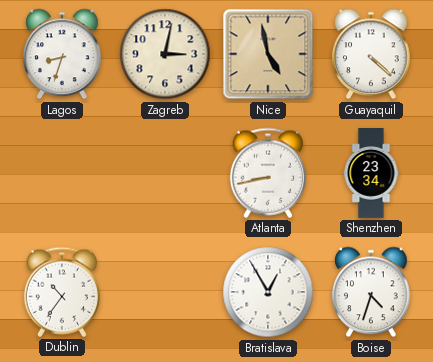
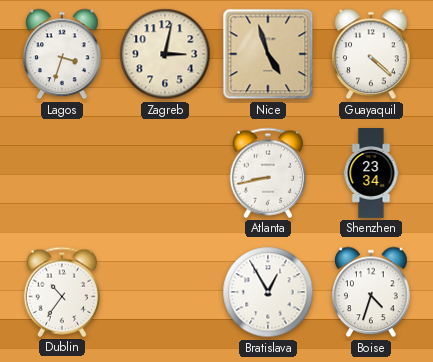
Lagos: 8:33 -> 3:33 (62, 54)
Nice: 4:58 -> 4:57 (268, 54)
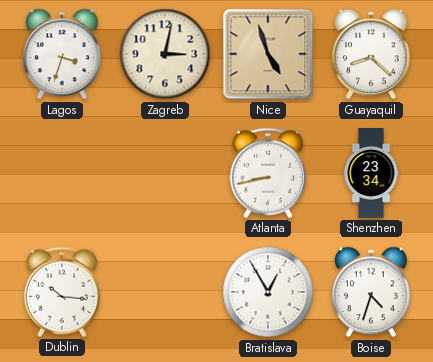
Guayaquil: 4:22 -> 8:22 (371, 54)
Dublin: 10:36 -> 10:16 (61, 292)
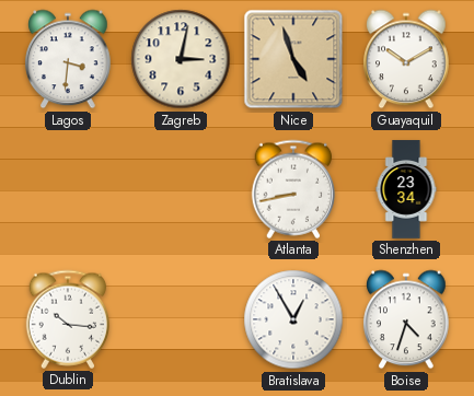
Lagos: 3:33 -> 3:31 (68, 59)
Guayaquil: 8:22 -> 10:10 (406, 59)
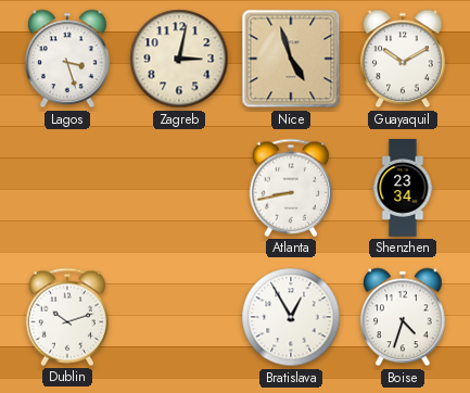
Lagos: 3:31 -> 3:27 (67, 59)
Dublin: 10:16 -> 10:12 (66, 317)
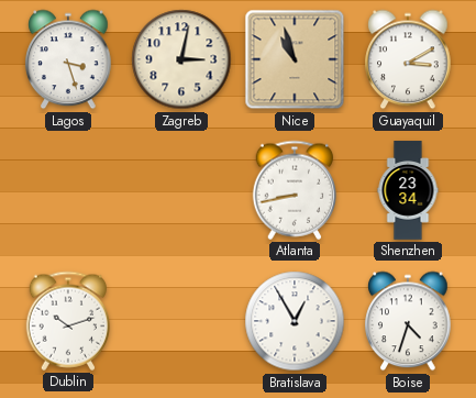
Nice: 4:57 -> 10:57 (295, 59)
Guayaquil: 10:10 -> 3:10 (408, 59)
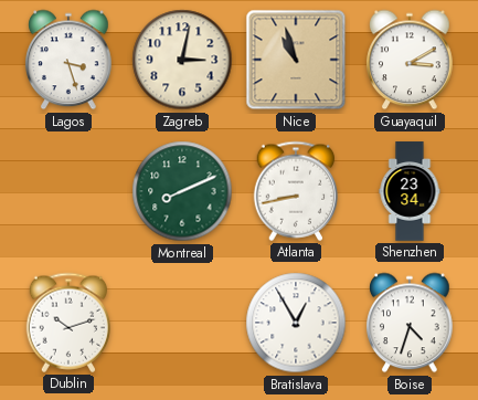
Montreal: none -> 8:11 (182, 191)
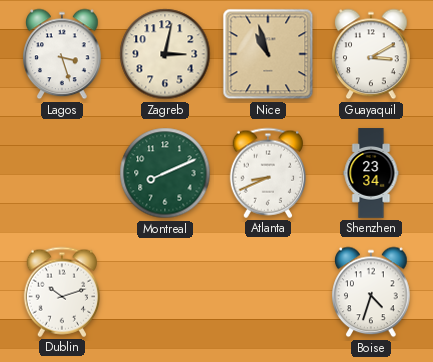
Atlanta: 8:43 -> 8:41 (267, 173)
Bratislava: 12:55 -> none (296, 323)
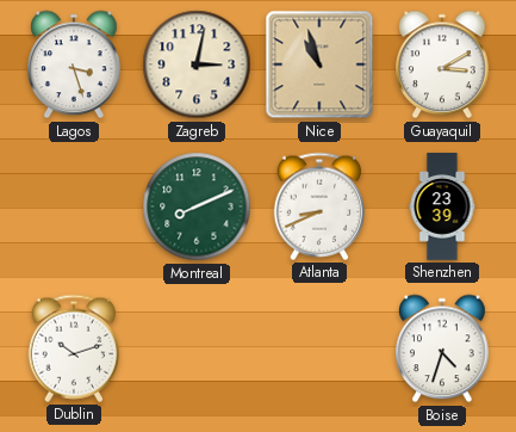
Shenzhen: 23:34 -> 23:39 (442, 206)
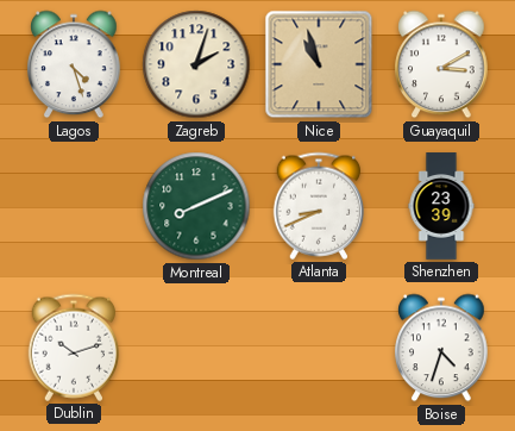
Lagos: 3:27 -> 4:27 (74, 64)
Zagreb: 3:02 -> 2:03 (196, 64)
